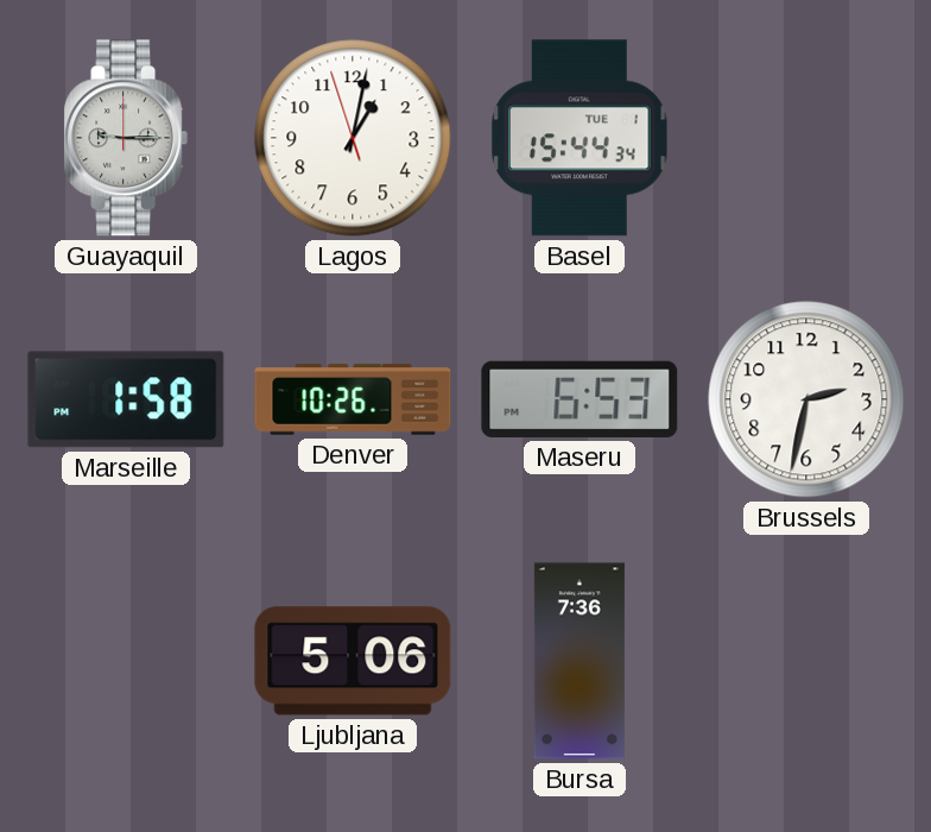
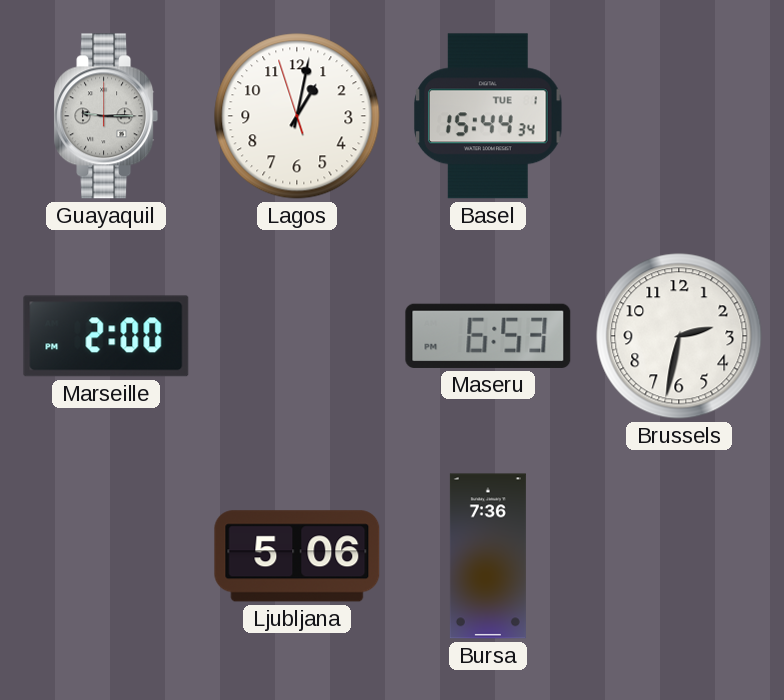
Marseille: 1:58 -> 2:00 (106, 336)
Denver: 10:26 -> none (353, 399)
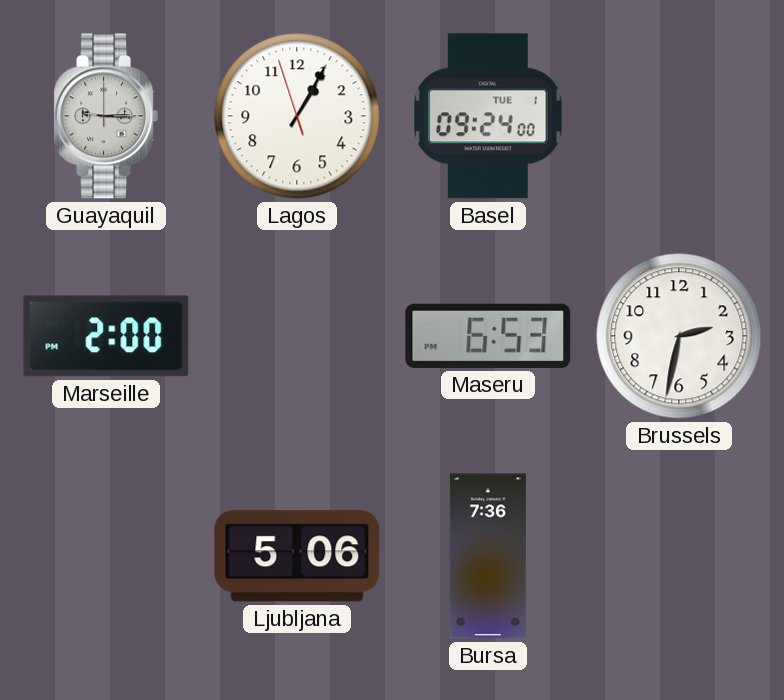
Lagos: 1:01 -> 1:04 (297, 116)
Basel: 15:44 -> 09:24 (489, 116)
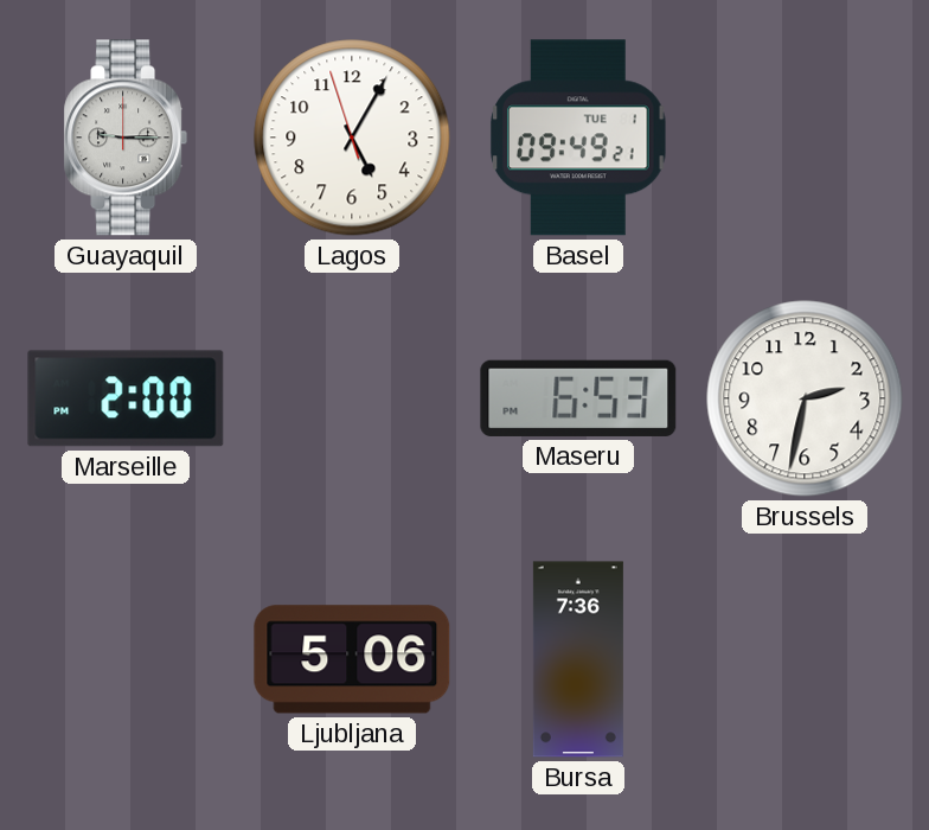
Lagos: 1:04 -> 5:04 (352, 138)
Basel: 09:24 -> 09:49 (579, 138)
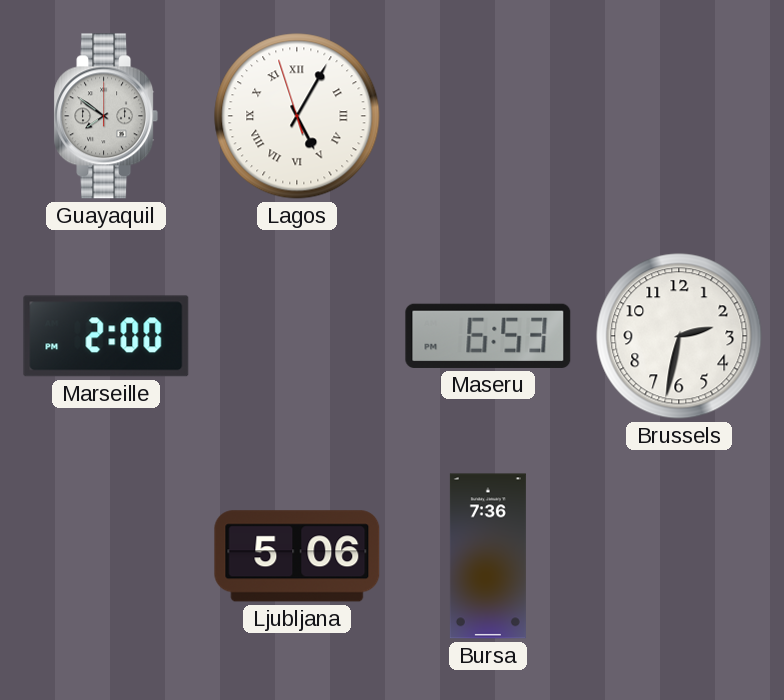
Guayaquil: 9:15 -> 7:51 (106, 116)
Lagos numerals: Arabic -> Roman (297, 116)
Basel: 09:49 -> none (579, 138)
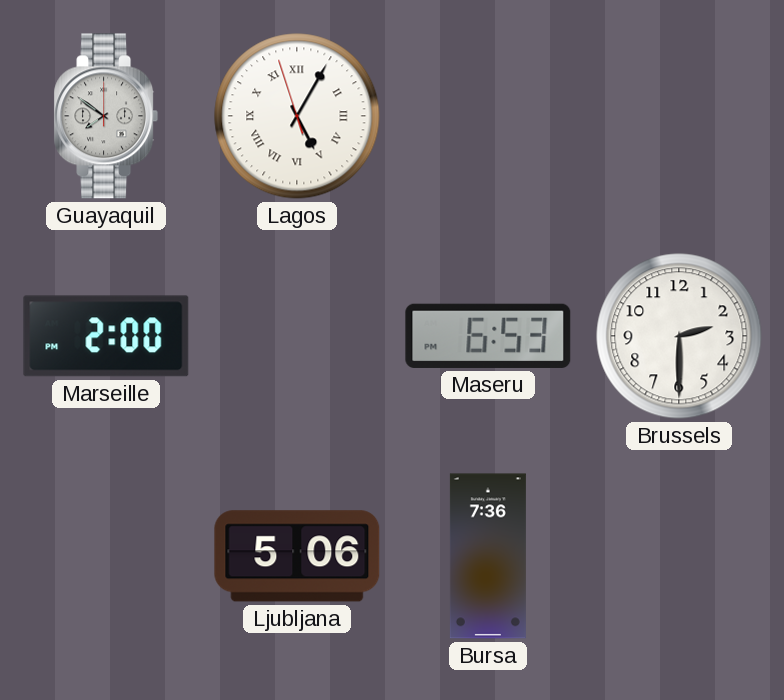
Brussels: 2:32 -> 2:30 (679, 336)
